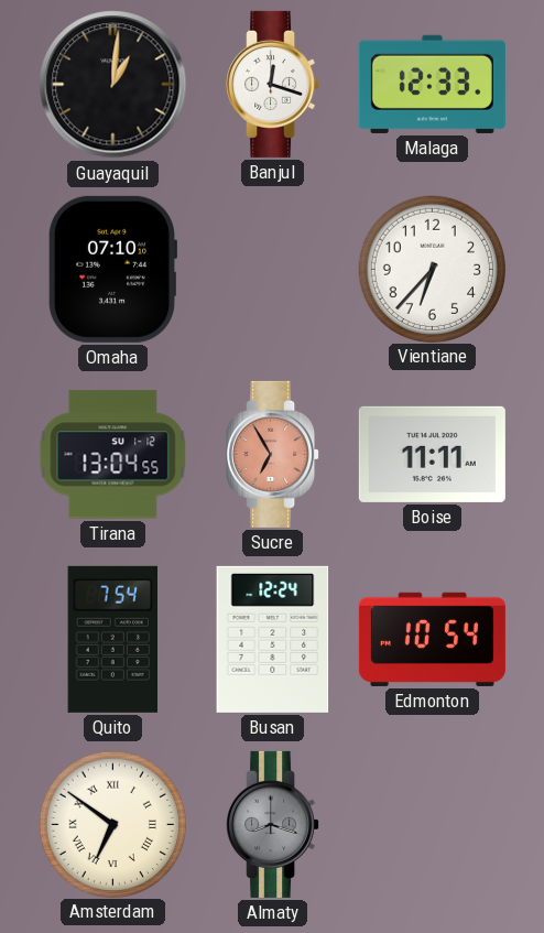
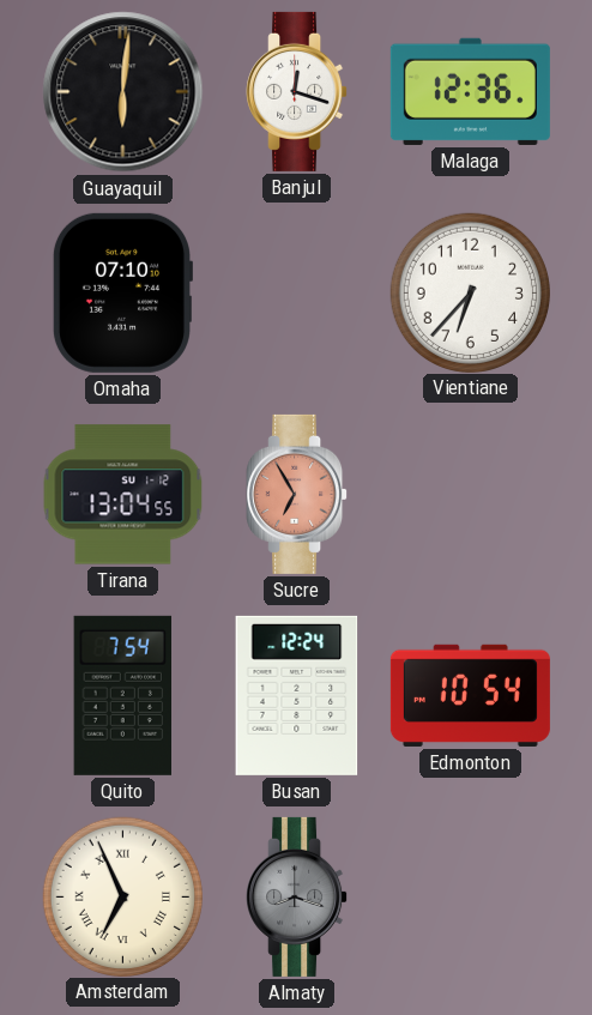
Guayaquil: 1:01 -> 6:01 (123, 92)
Malaga: 12:33 -> 12:36 (470, 91)
Boise: 11:11 -> none (432, 454)
Amsterdam: 6:51 -> 6:56 (122, 896)
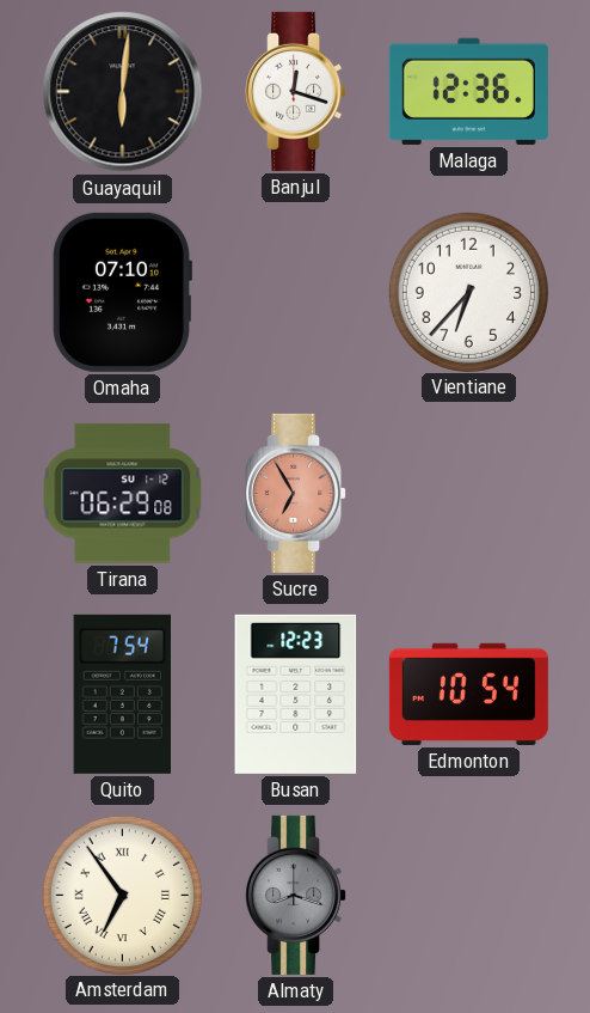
Tirana: 13:04 -> 06:29 (123, 494)
Busan: 12:24 -> 12:23 (296, 694)
Amsterdam: 6:56 -> 6:54 (122, 895)
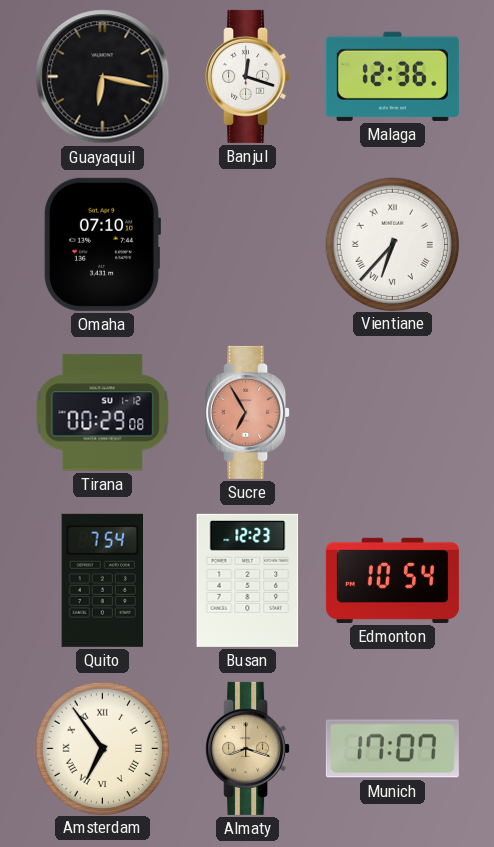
Guayaquil: 6:01 -> 6:17 (103, 77)
Vientiane numerals: Arabic -> Roman (392, 244)
Tirana: 06:29 -> 00:29 (103, 413)
Almaty dial: grey -> champagne (248, 748)
Munich: none -> 17:07 (392, 749)
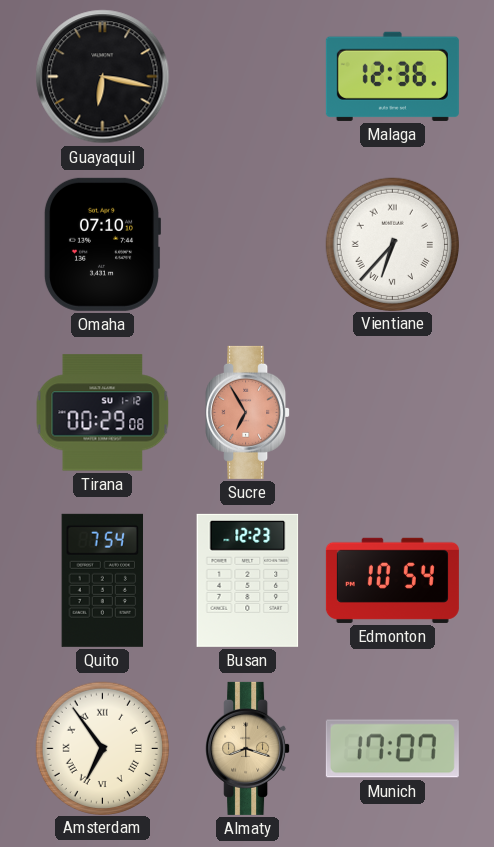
Banjul: 12:18 -> none (248, 76)
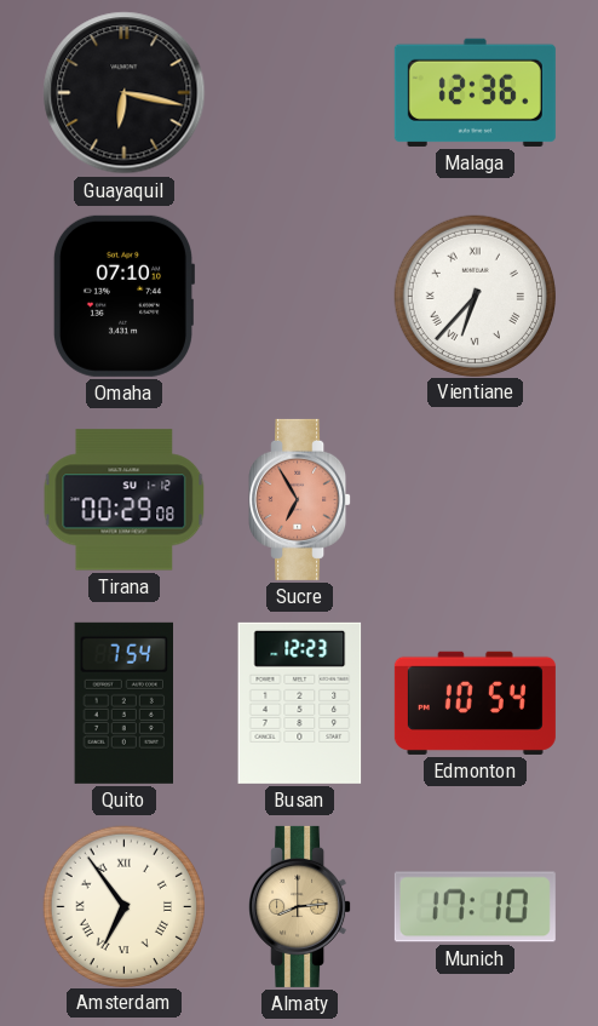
Almaty: 8:18 -> 8:14 (300, 906)
Munich: 17:07 -> 17:10 (475, 907)
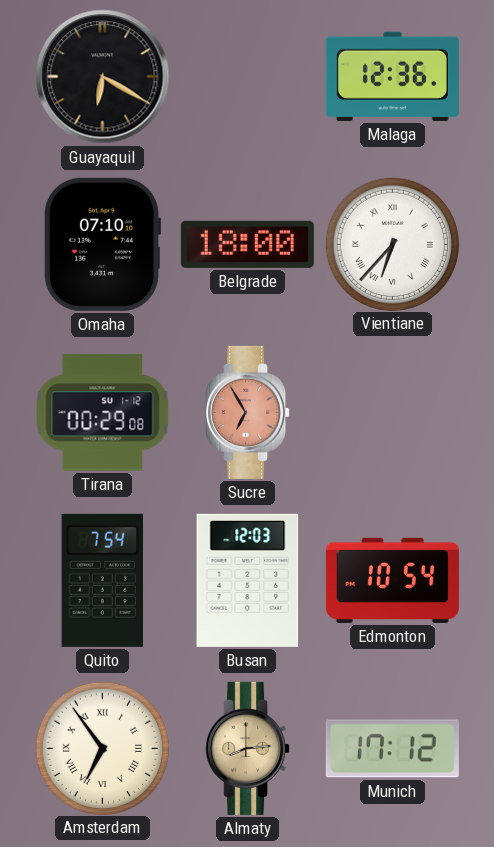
Guayaquil: 6:17 -> 6:20 (103, 77)
Belgrade: none -> 18:00 (247, 244)
Busan: 12:23 -> 12:03 (248, 580)
Munich: 17:10 -> 17:12 (392, 749)
